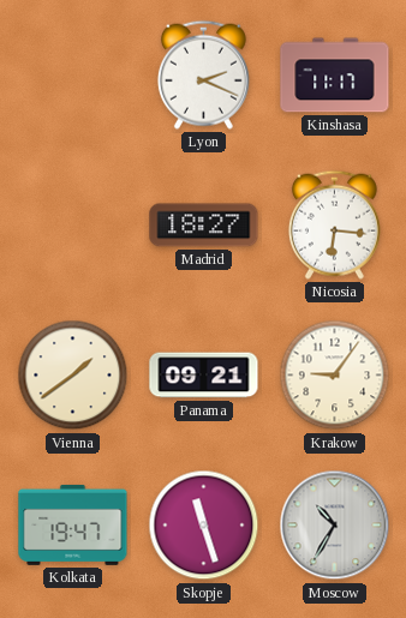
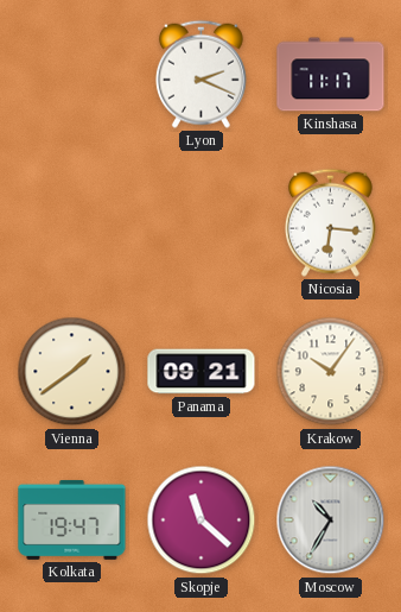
Madrid: 18:27 -> none (204, 226)
Krakow: 9:06 -> 10:06 (331, 372)
Skopje: 11:27 -> 11:22 (202, 520)
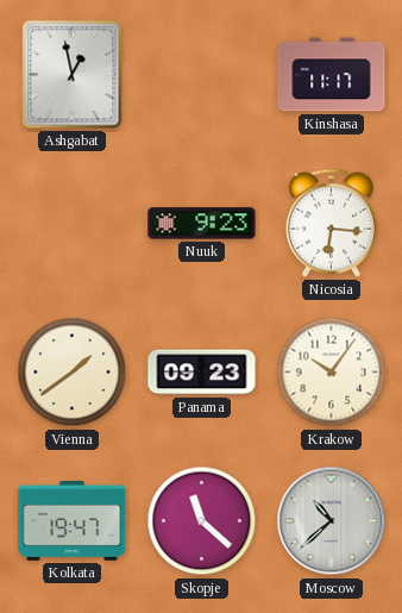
Ashgabat: none -> 12:58 (73, 75)
Lyon: 2:19 -> none (200, 74)
Nuuk: none -> 9:23 (202, 224)
Panama: 09:21 -> 09:23 (202, 373)
Moscow: 10:35 -> 10:38 (332, 521)
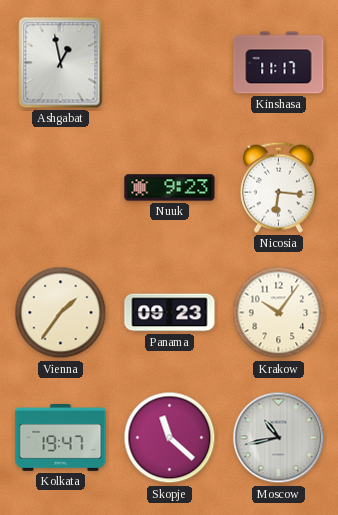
Vienna: 1:39 -> 1:36 (61, 313)
Moscow: 10:38 -> 10:43 (279, 438)
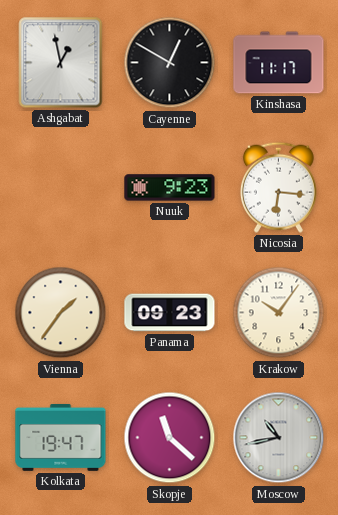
Cayenne: none -> 12:50 (170, 63)
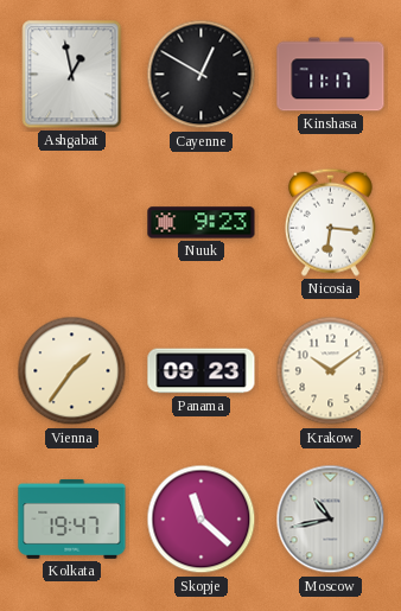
Krakow: 10:06 -> 10:09 (331, 371)
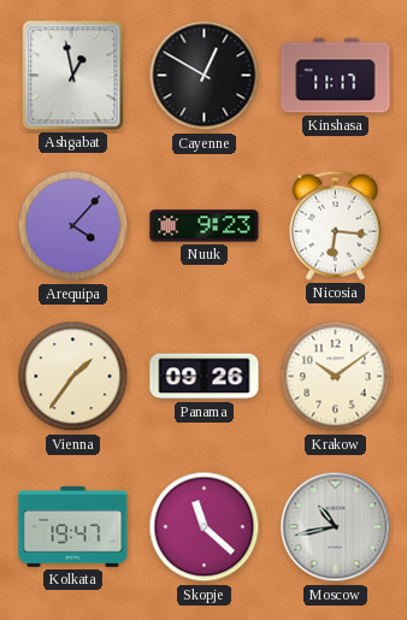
Arequipa: none -> 4:07 (73, 226)
Panama: 09:23 -> 09:26 (205, 377)
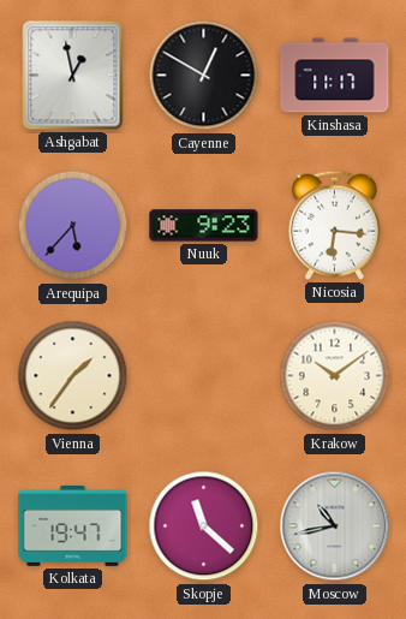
Arequipa: 4:07 -> 5:37 (73, 226)
Panama: 09:26 -> none (205, 377)
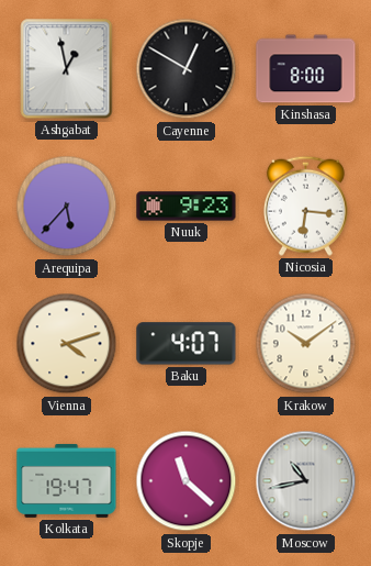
Kinshasa: 11:17 -> 8:00 (306, 69)
Vienna: 1:36 -> 4:12 (67, 344)
Baku: none -> 4:07 (187, 344)
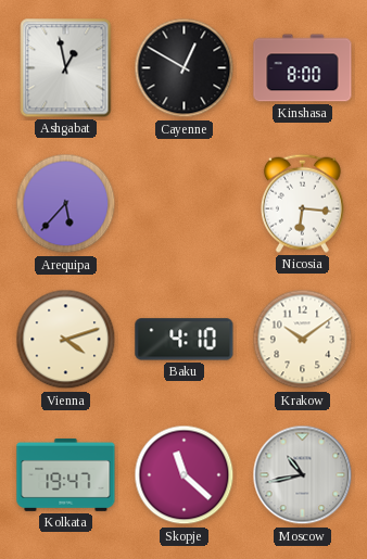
Nuuk: 9:23 -> none (187, 207)
Baku: 4:07 -> 4:10 (185, 340)
